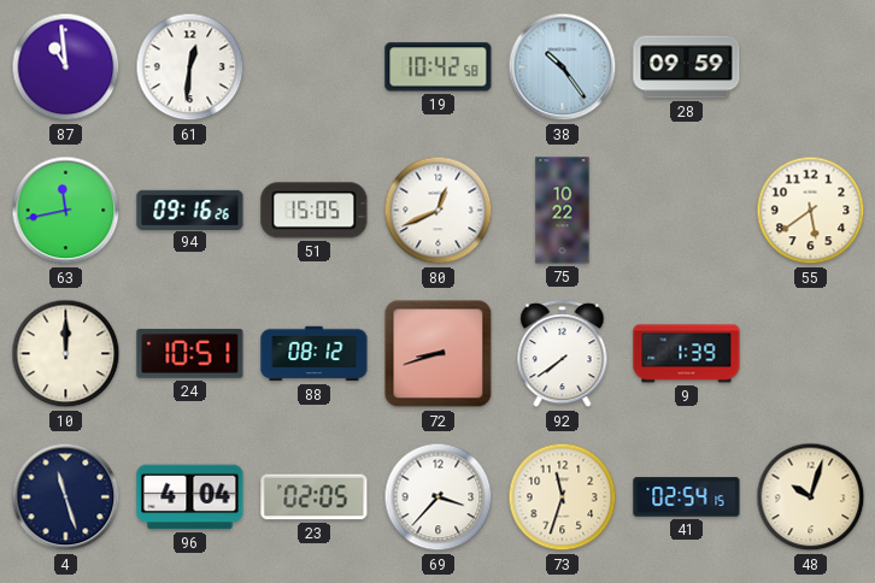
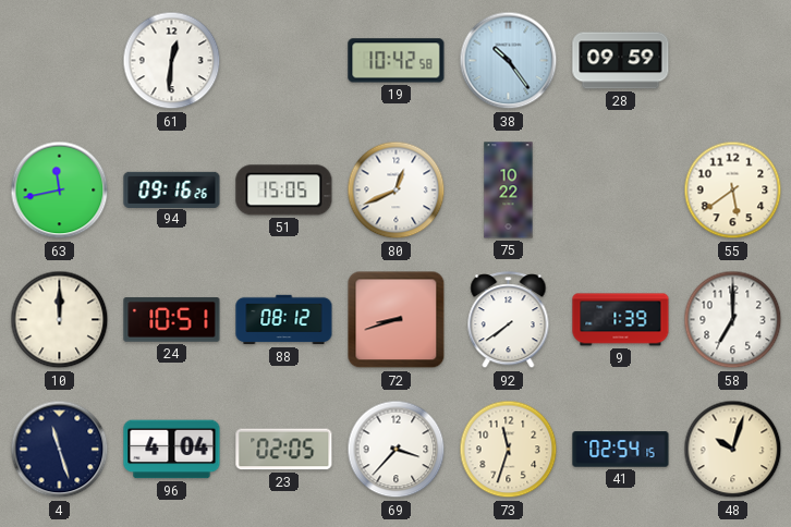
87: 10:59 -> none (66, 67)
58: none -> 7:00 (733, 320)
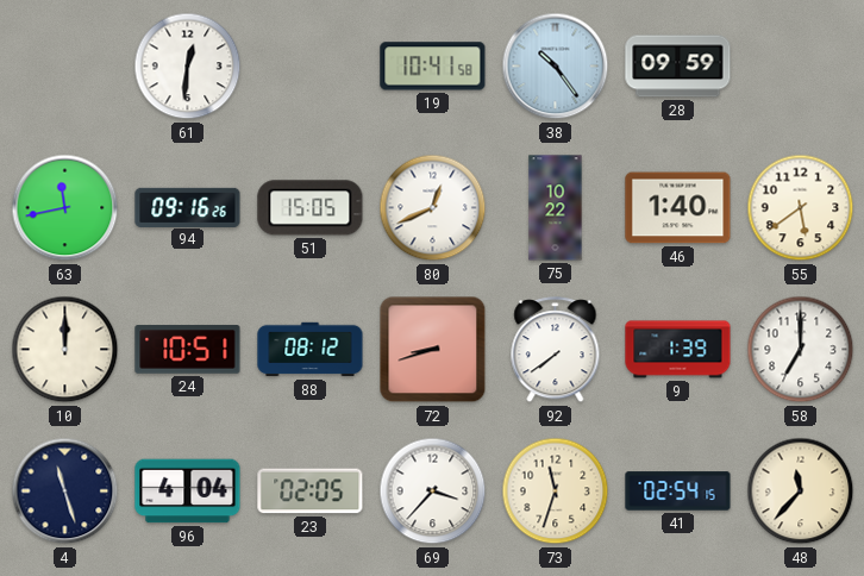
19: 10:42 -> 10:41 (433, 67)
46: none -> 1:40 (678, 208)
48: 10:03 -> 11:37 (801, 492)
